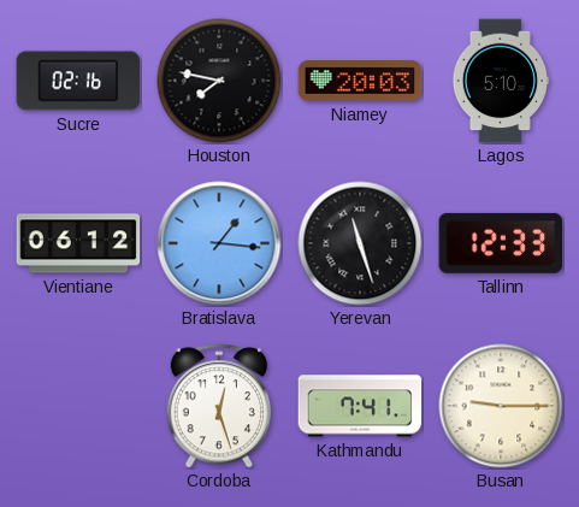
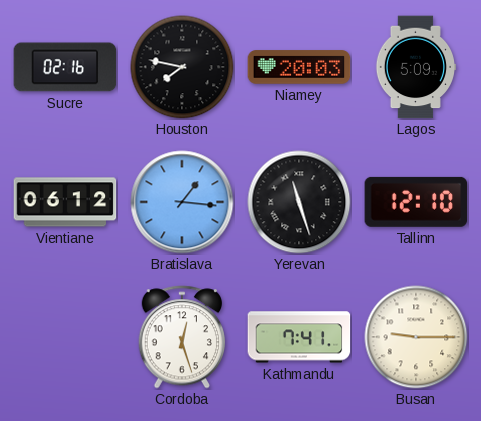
Lagos: 5:10 -> 5:09 (416, 67)
Tallinn: 12:33 -> 12:10 (416, 202)
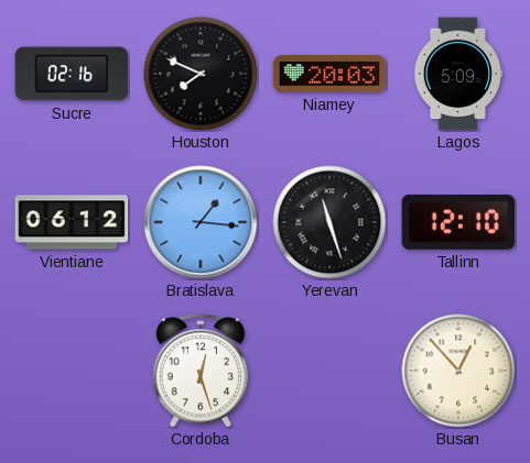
Houston: 7:47 -> 7:49 (201, 74)
Kathmandu: 7:41 -> none (299, 337)
Busan: 9:15 -> 12:53 (458, 371)
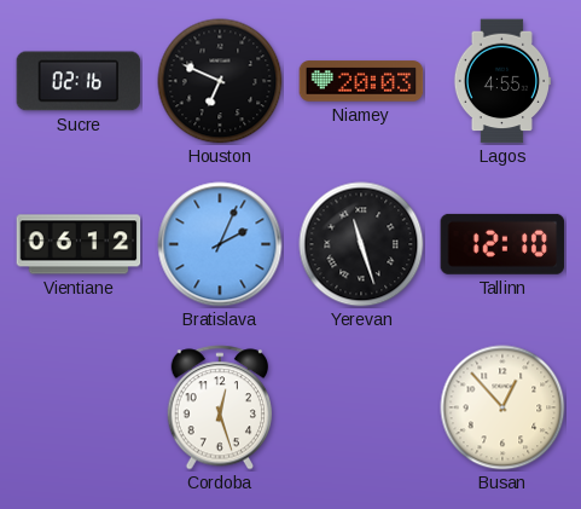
Houston: 7:49 -> 6:49 (220, 81)
Lagos: 5:09 -> 4:55 (502, 81)
Bratislava: 1:16 -> 2:04 (220, 244)
